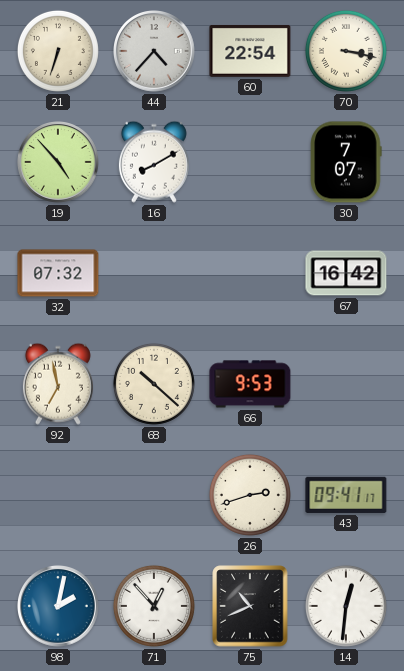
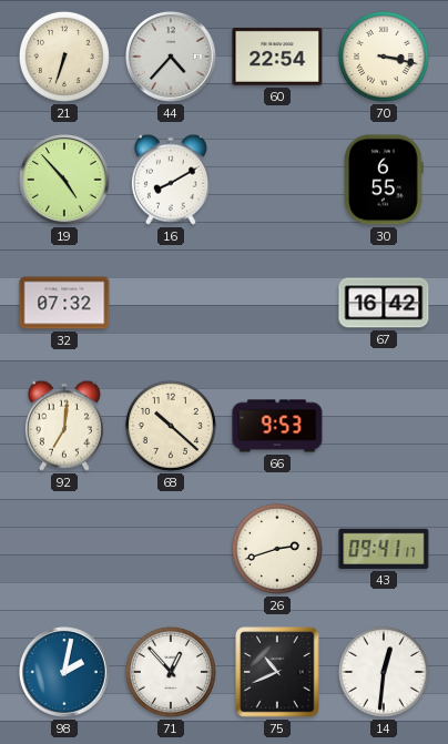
30: 7:07 -> 6:55 (384, 180)
92: 6:58 -> 7:01 (64, 426)
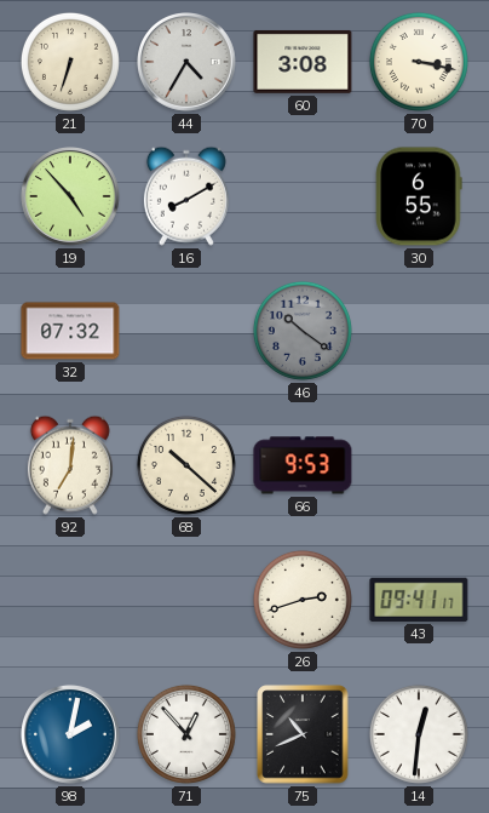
44: 4:37 -> 4:35 (188, 63)
60: 22:54 -> 3:08 (303, 62)
46: none -> 10:21 (303, 331)
67: 16:42 -> none (384, 303)
